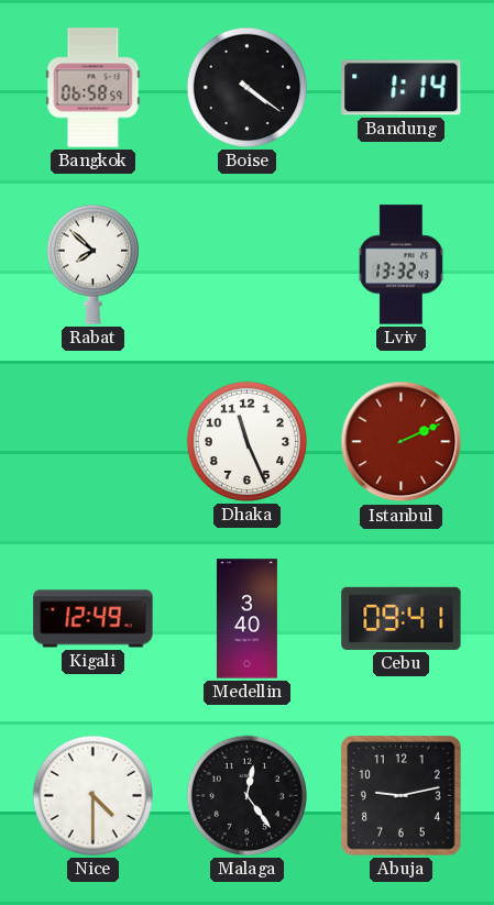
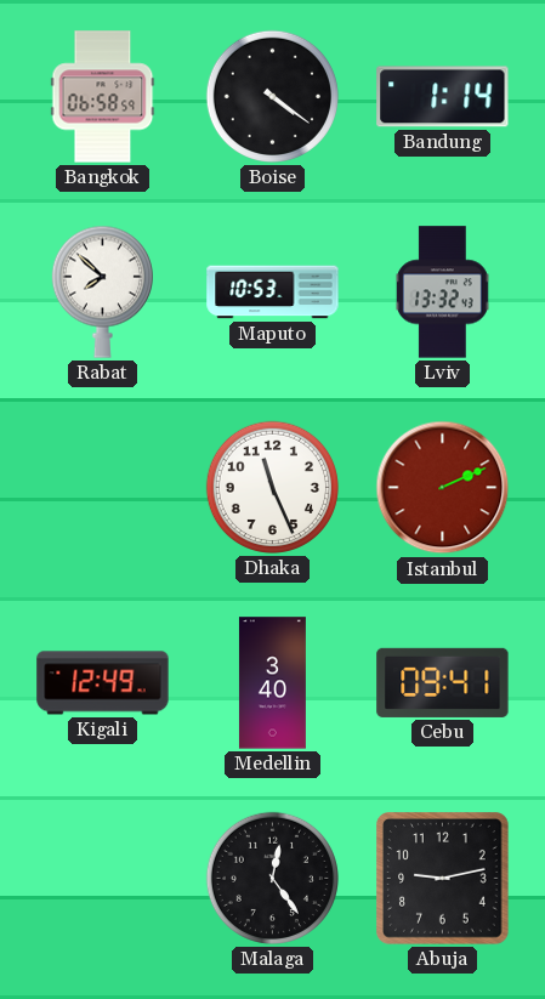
Maputo: none -> 10:53 (273, 293)
Nice: 4:30 -> none (92, 795)
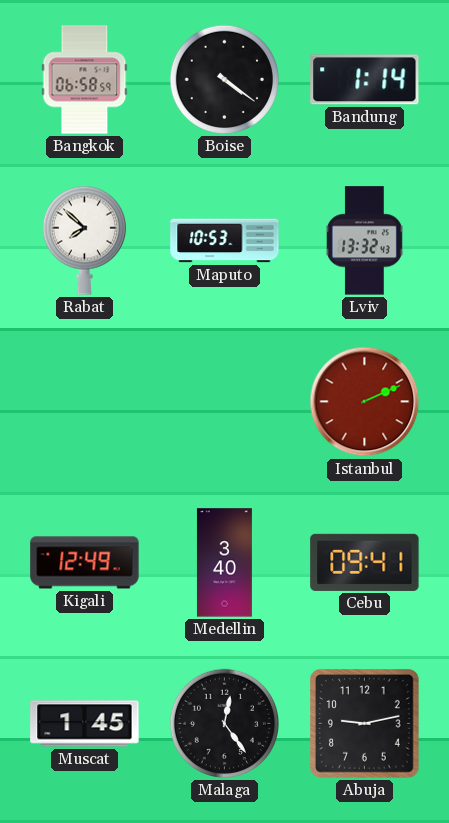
Dhaka: 11:26 -> none (272, 487)
Muscat: none -> 1:45 (85, 724)
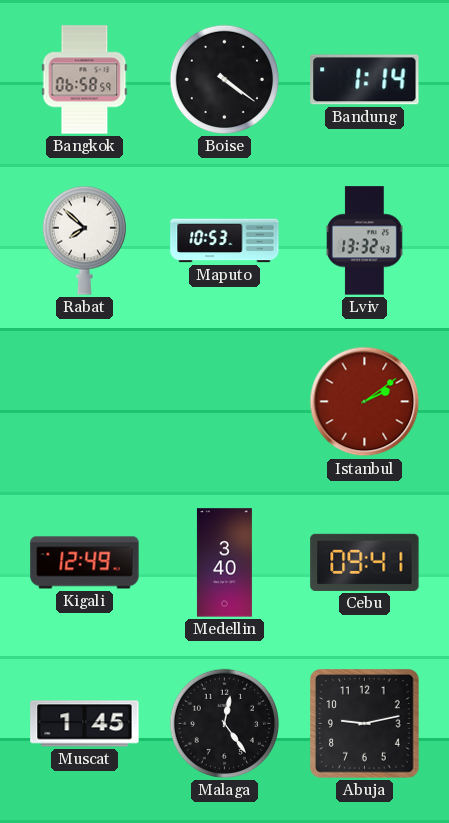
Istanbul: 2:11 -> 2:09 (365, 402)
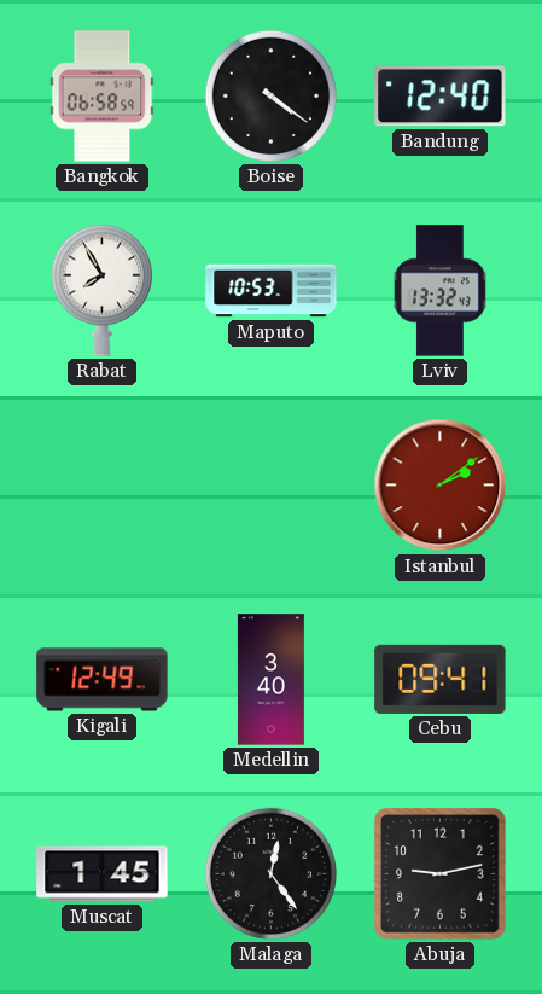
Bandung: 1:14 -> 12:40 (441, 97)
Rabat: 7:52 -> 7:55 (101, 290)
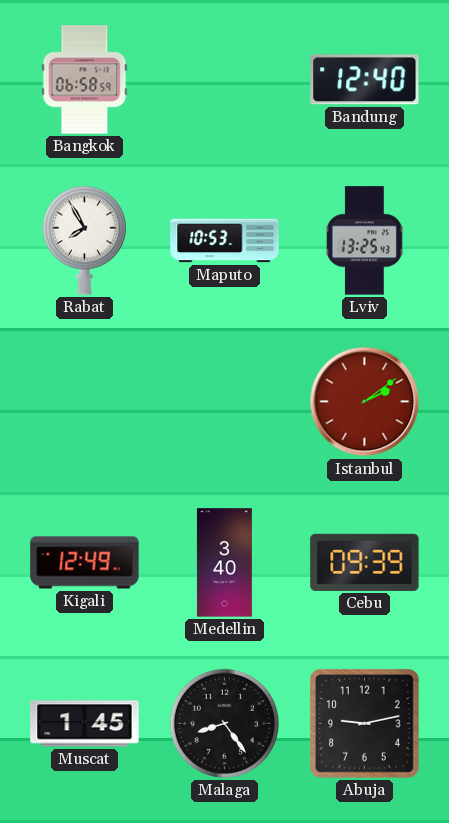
Boise: 4:21 -> none (270, 95)
Lviv: 13:32 -> 13:25 (364, 241)
Cebu: 09:41 -> 09:39 (365, 562)
Malaga: 12:24 -> 8:24 (224, 723)
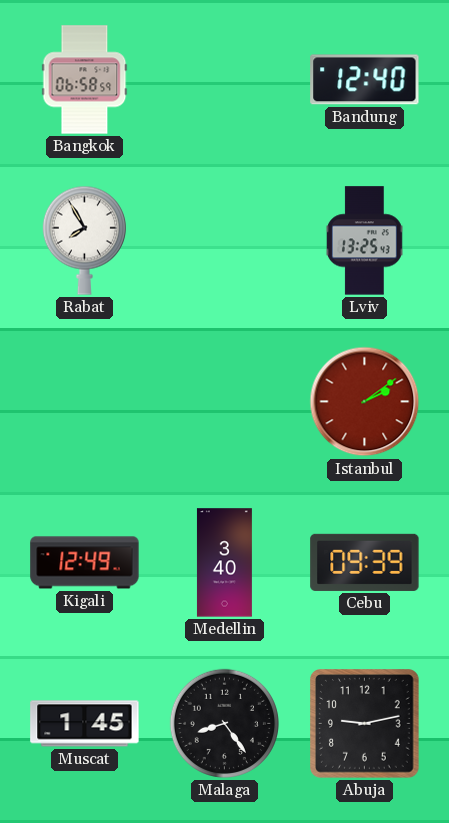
Maputo: 10:53 -> none (225, 241)
